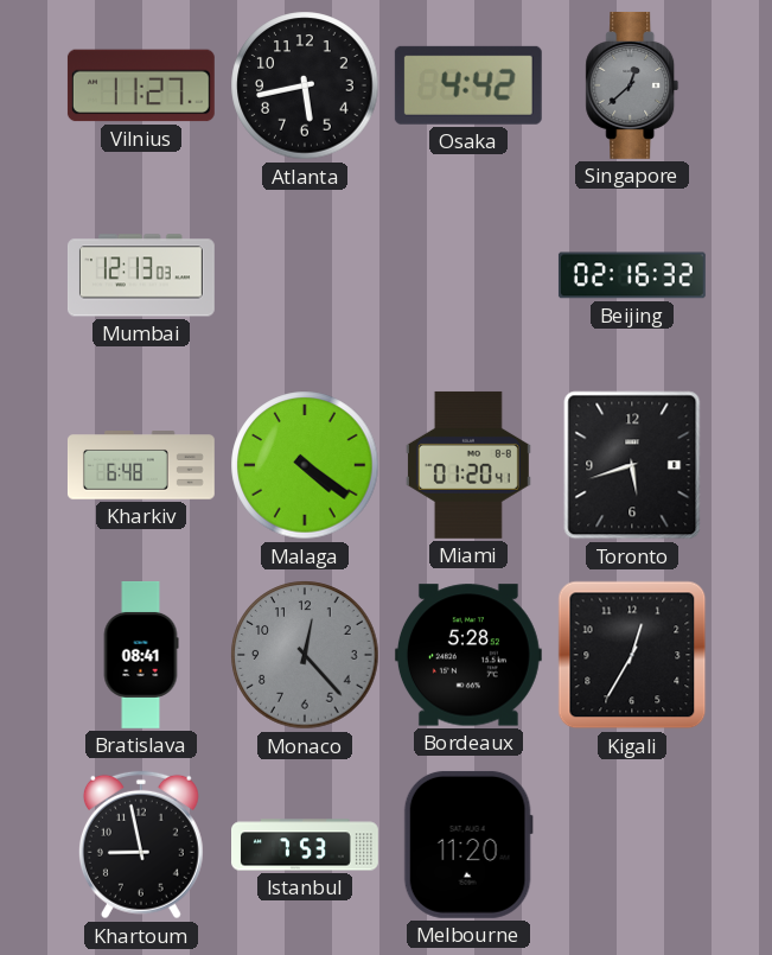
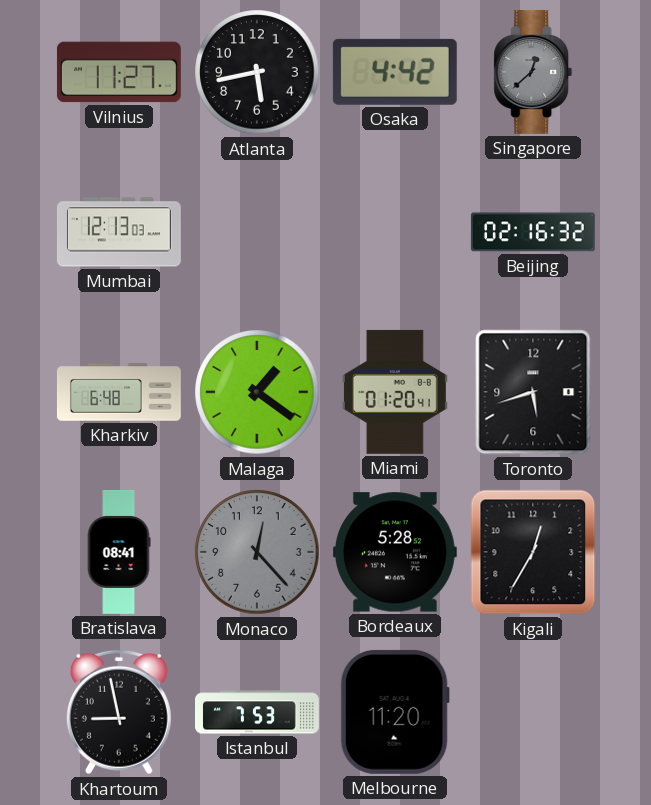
Malaga: 4:21 -> 1:21 (257, 392)
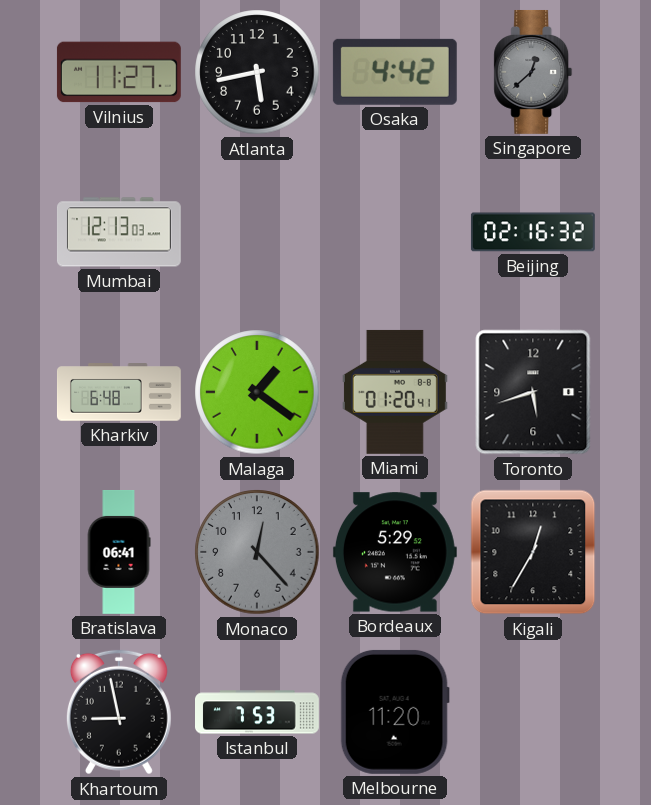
Bratislava: 08:41 -> 06:41 (119, 553)
Bordeaux: 5:28 -> 5:29 (395, 552)
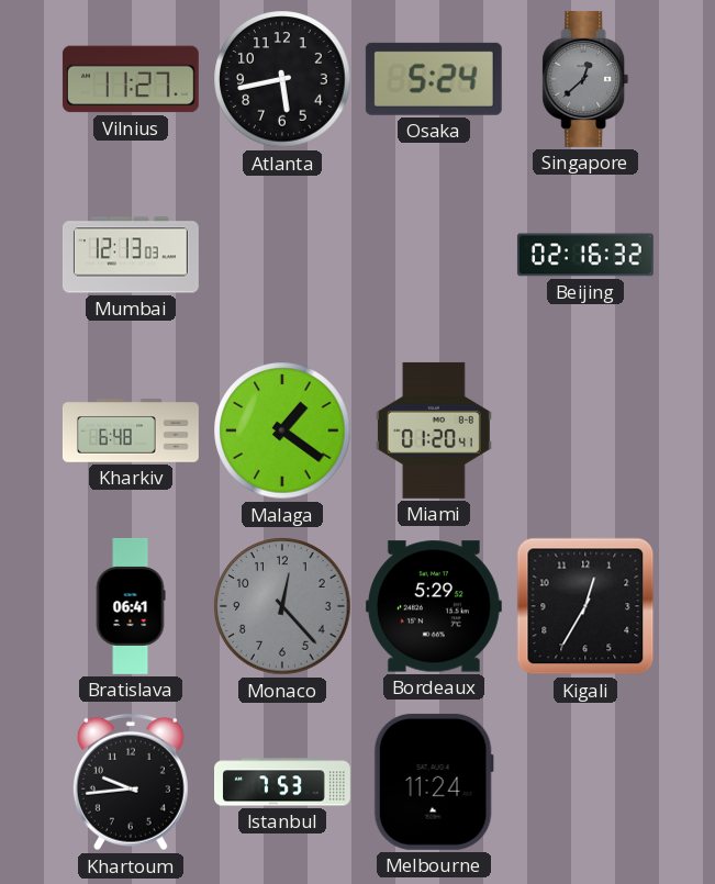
Osaka: 4:42 -> 5:24 (434, 79)
Toronto: 5:42 -> none (533, 392)
Khartoum: 8:58 -> 9:44 (131, 782)
Melbourne: 11:20 -> 11:24 (434, 782)
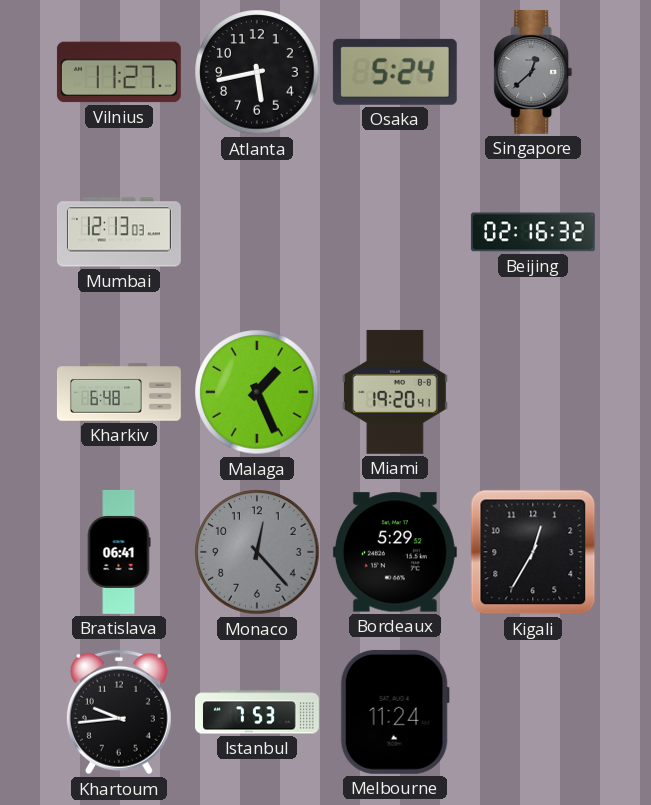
Malaga: 1:21 -> 1:26 (257, 392)
Miami: 01:20 -> 19:20 (395, 392)
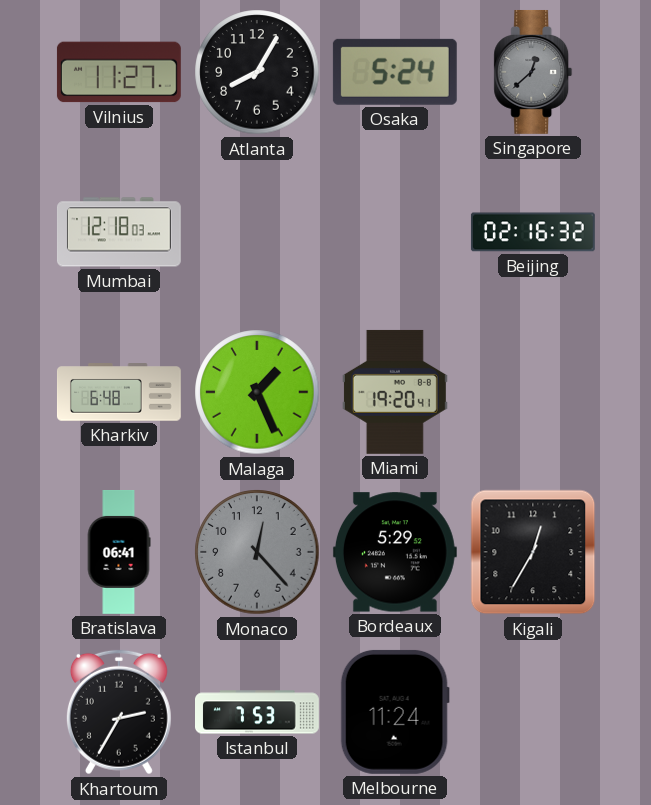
Atlanta: 5:43 -> 8:05 (257, 72)
Mumbai: 12:13 -> 12:18 (119, 232)
Khartoum: 9:44 -> 2:35 (119, 712)
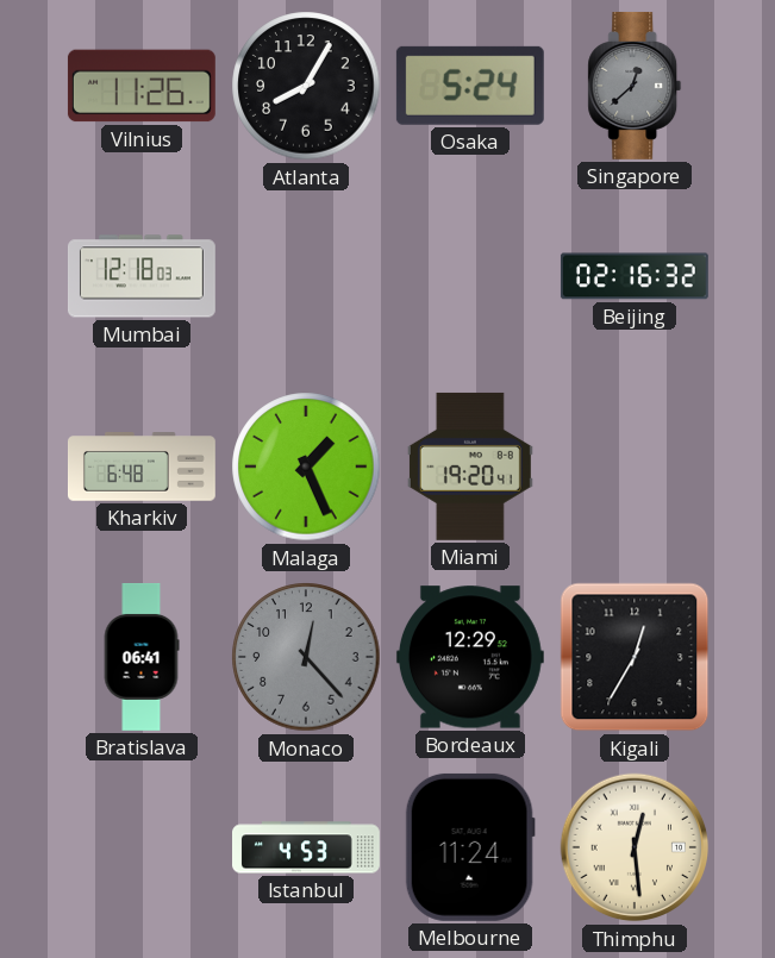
Vilnius: 11:27 -> 11:26 (142, 86)
Bordeaux: 5:29 -> 12:29 (470, 657)
Khartoum: 2:35 -> none (119, 712)
Istanbul: 7:53 -> 4:53 (307, 847)
Thimphu: none -> 12:29 (635, 847)
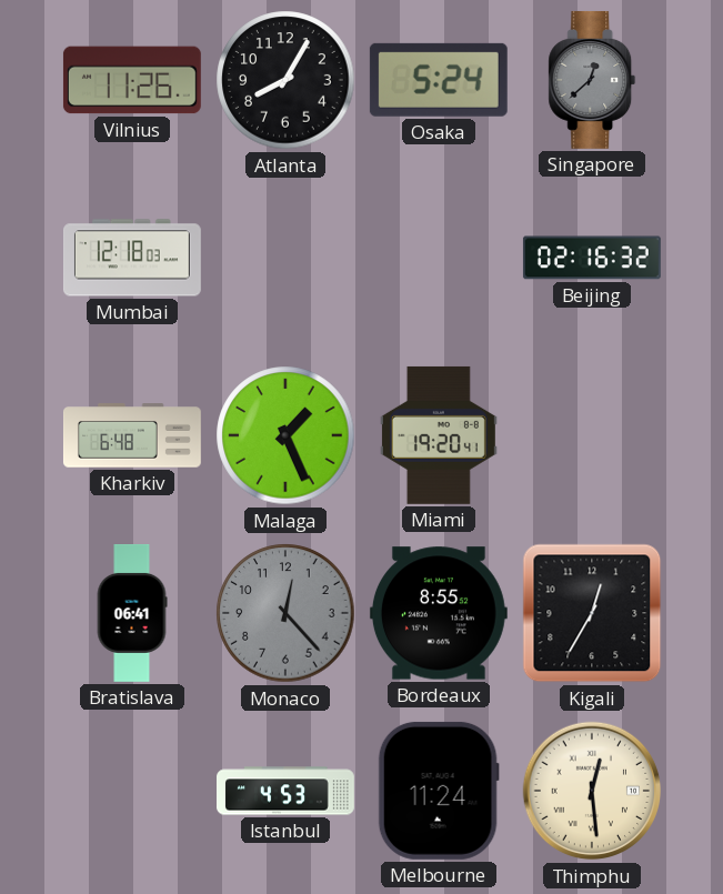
Bordeaux: 12:29 -> 8:55 (439, 613)
